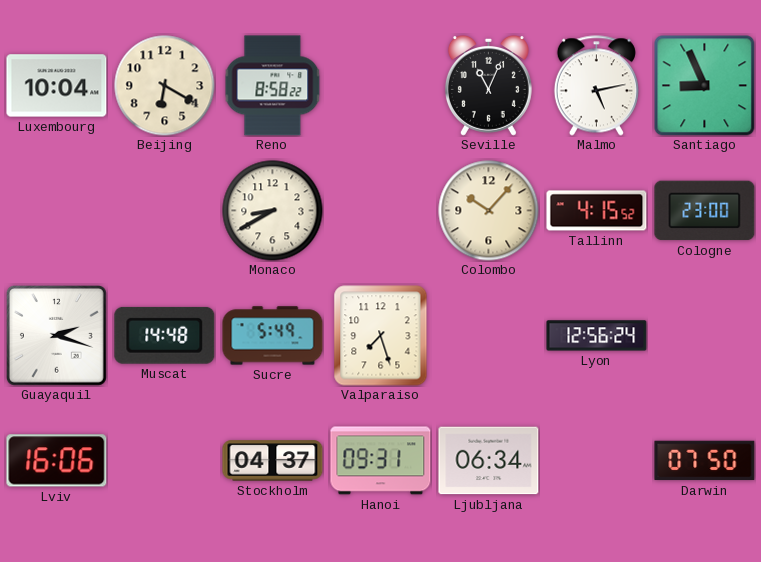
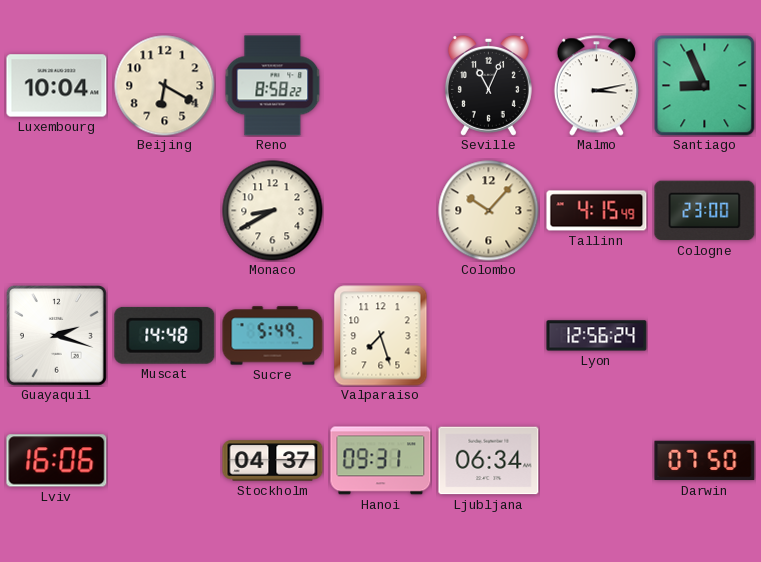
Malmo: 5:13 -> 3:13 (596, 86)
Tallinn: 4:15:52 -> 4:15:49 (597, 211)
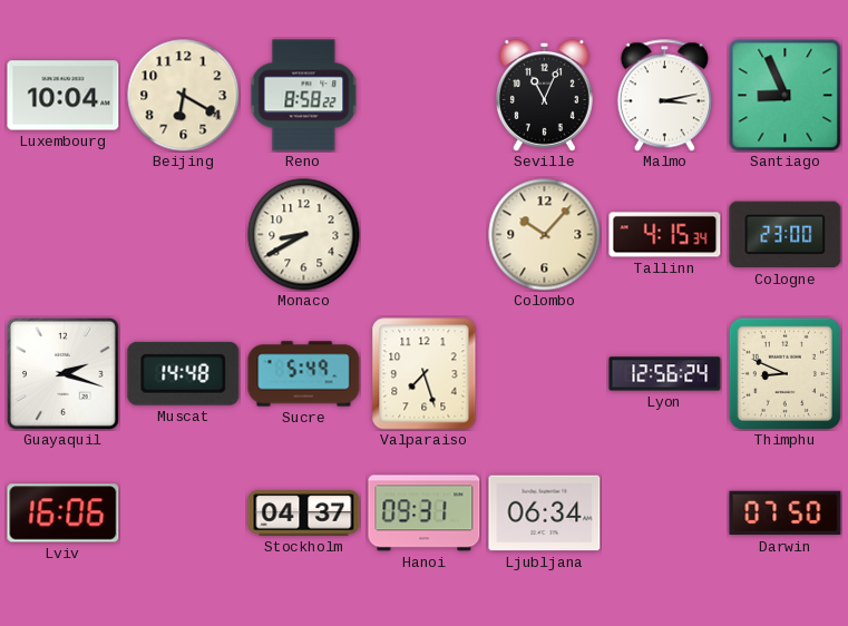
Tallinn: 4:15:49 -> 4:15:34 (665, 235)
Thimphu: none -> 8:49 (784, 373)
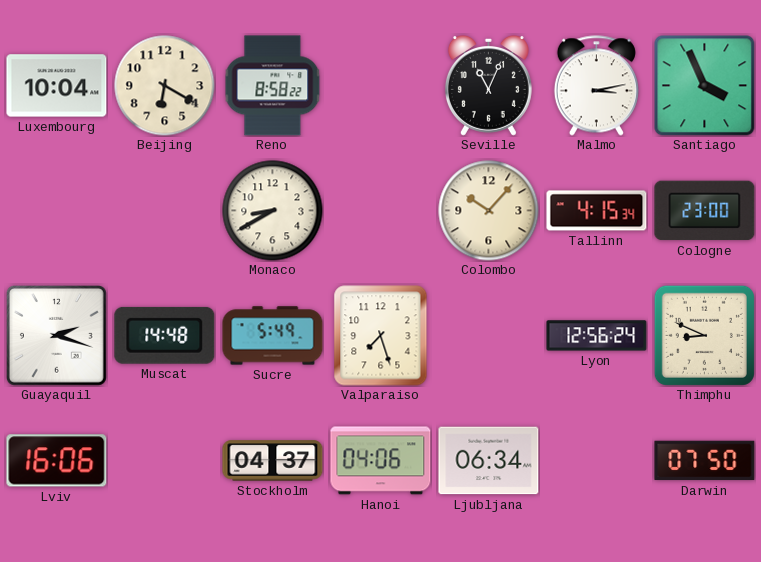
Santiago: 8:56 -> 3:56 (705, 86)
Hanoi: 09:31 -> 04:06 (381, 461)
